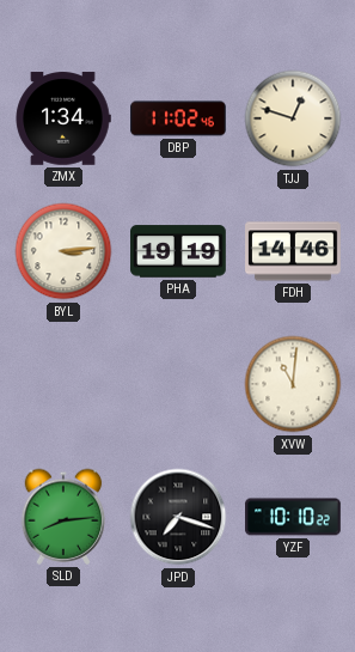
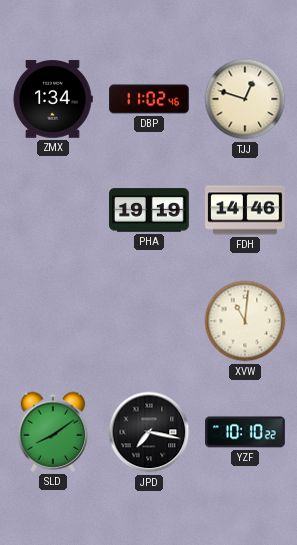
BYL: 3:14 -> none (63, 251)
SLD: 8:14 -> 8:09 (53, 432)
JPD: 7:18 -> 7:17 (149, 432)
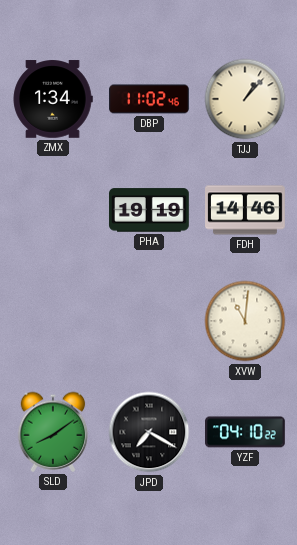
TJJ: 12:48 -> 1:07 (245, 99)
JPD: 7:17 -> 7:20 (149, 432)
YZF: 10:10 -> 04:10 (246, 432)
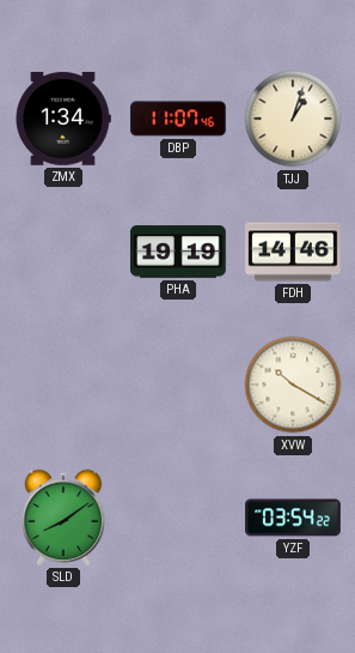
DBP: 11:02 -> 11:07 (178, 119)
TJJ: 1:07 -> 1:03 (293, 119)
XVW: 11:01 -> 10:20 (293, 385)
JPD: 7:20 -> none (149, 432)
YZF: 04:10 -> 03:54 (294, 518)
